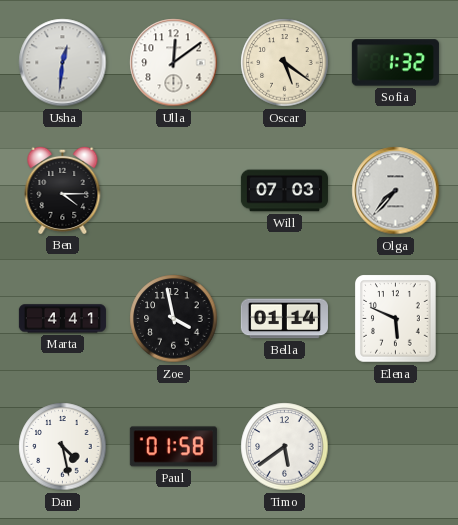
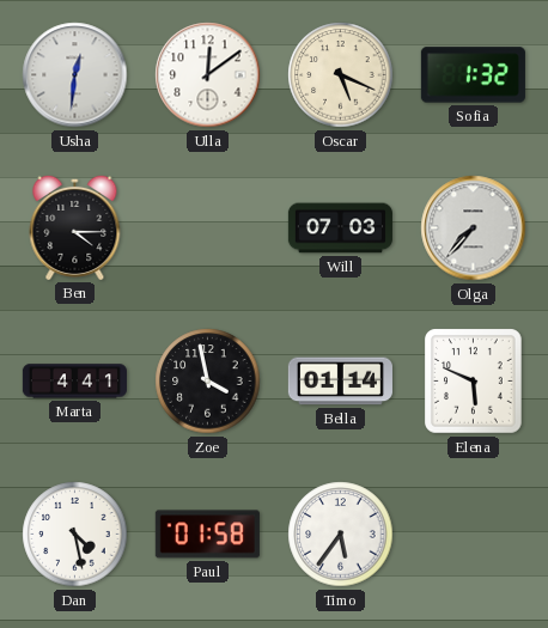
Oscar: 5:21 -> 5:19 (341, 75)
Timo: 5:39 -> 5:36 (341, 535)
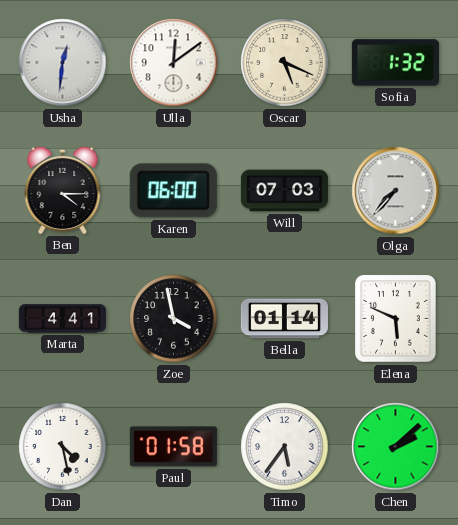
Karen: none -> 06:00 (173, 191)
Chen: none -> 2:08 (396, 447)
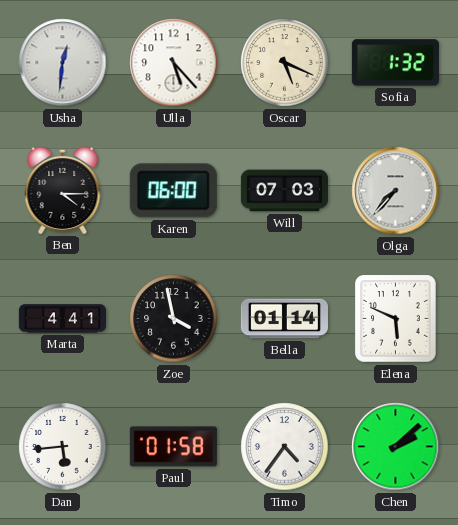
Ulla: 12:09 -> 5:23 (174, 63)
Dan: 4:28 -> 5:44 (63, 447)
Timo: 5:36 -> 4:36 (285, 447)
